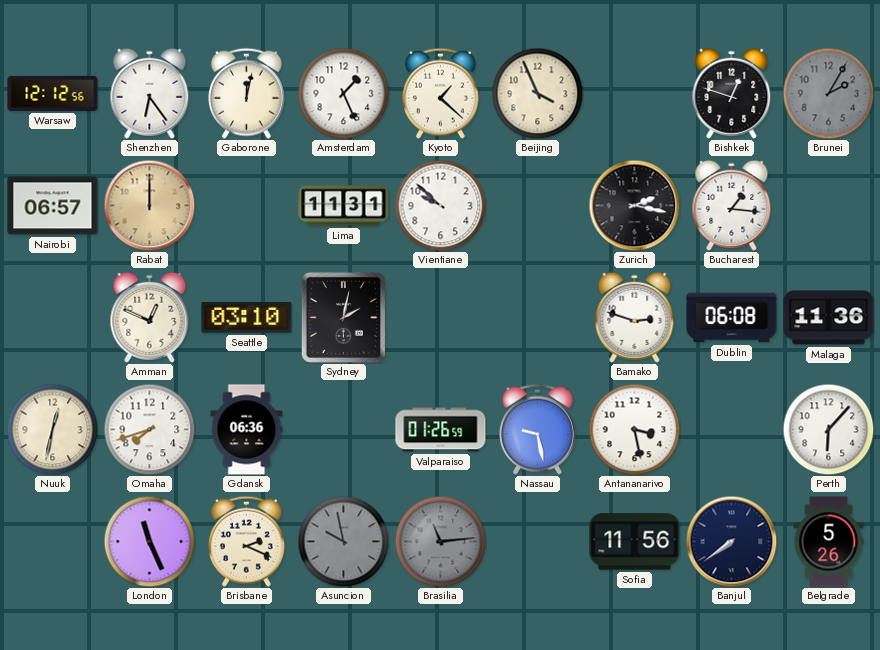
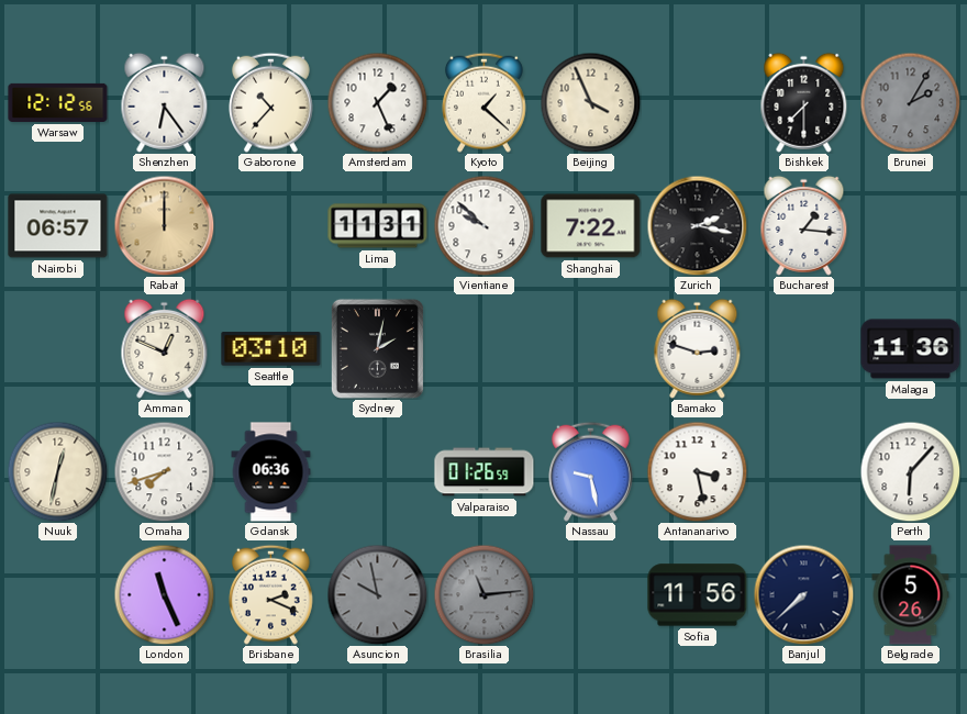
Gaborone: 12:02 -> 10:37 (271, 102)
Bishkek: 12:48 -> 7:30 (804, 102)
Shanghai: none -> 7:22 (591, 226)
Dublin: 06:08 -> none (732, 318)
Banjul: 7:39 -> 7:38 (803, 594)
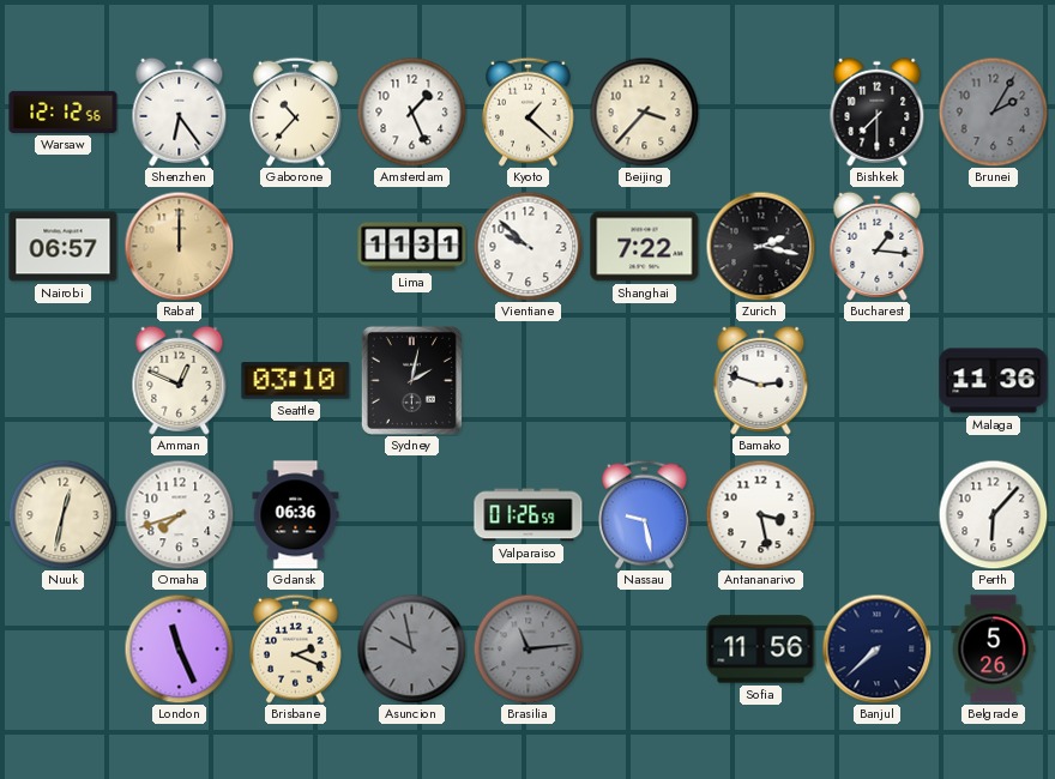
Beijing: 3:56 -> 3:37 (644, 111)
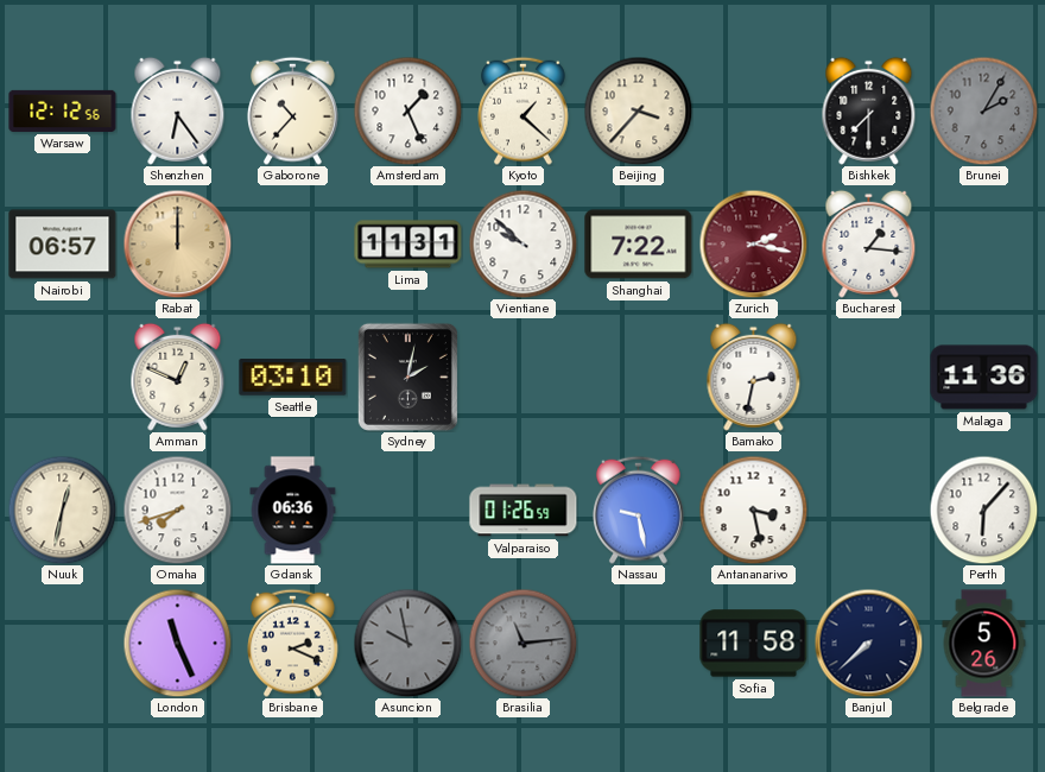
Zurich dial: black -> burgundy (753, 243)
Bamako: 2:48 -> 2:32 (754, 376)
Sofia: 11:56 -> 11:58 (754, 644)
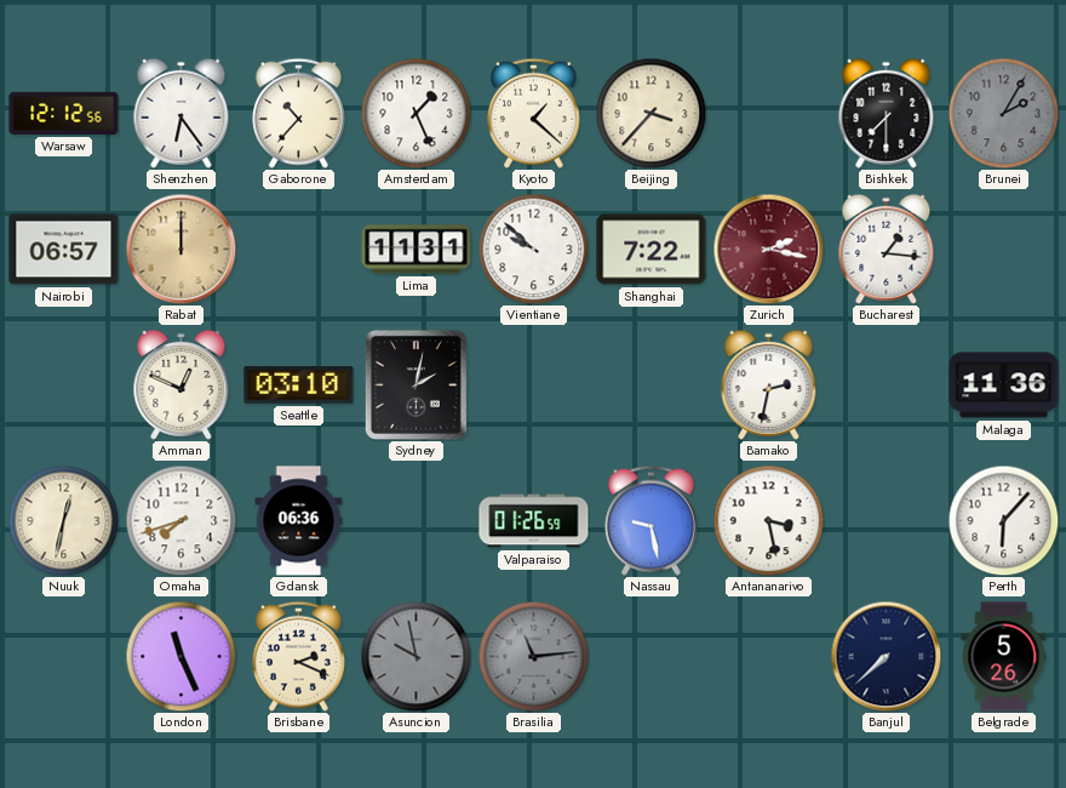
Sofia: 11:58 -> none (754, 644)
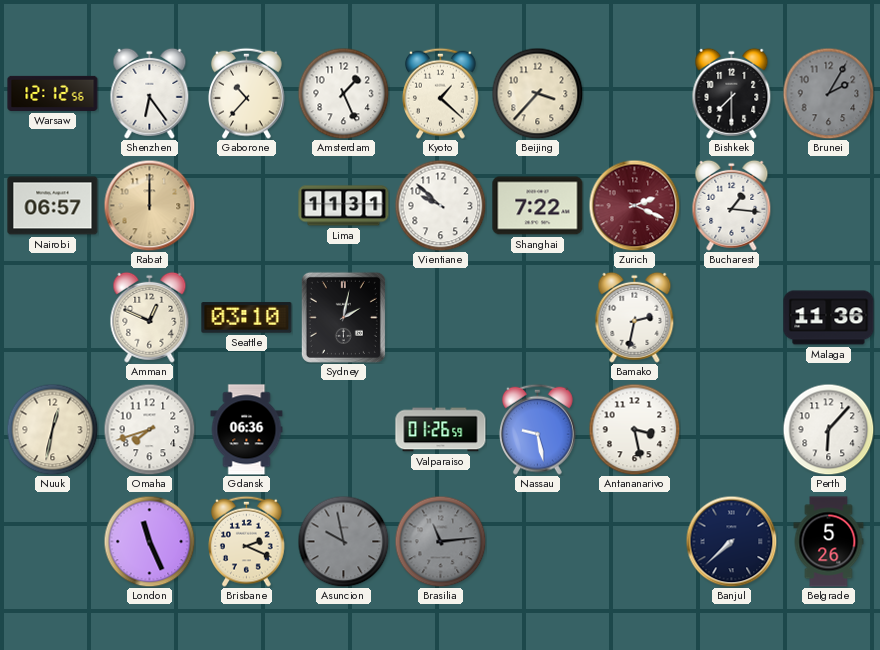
Zurich: 2:17 -> 2:19 (634, 205)
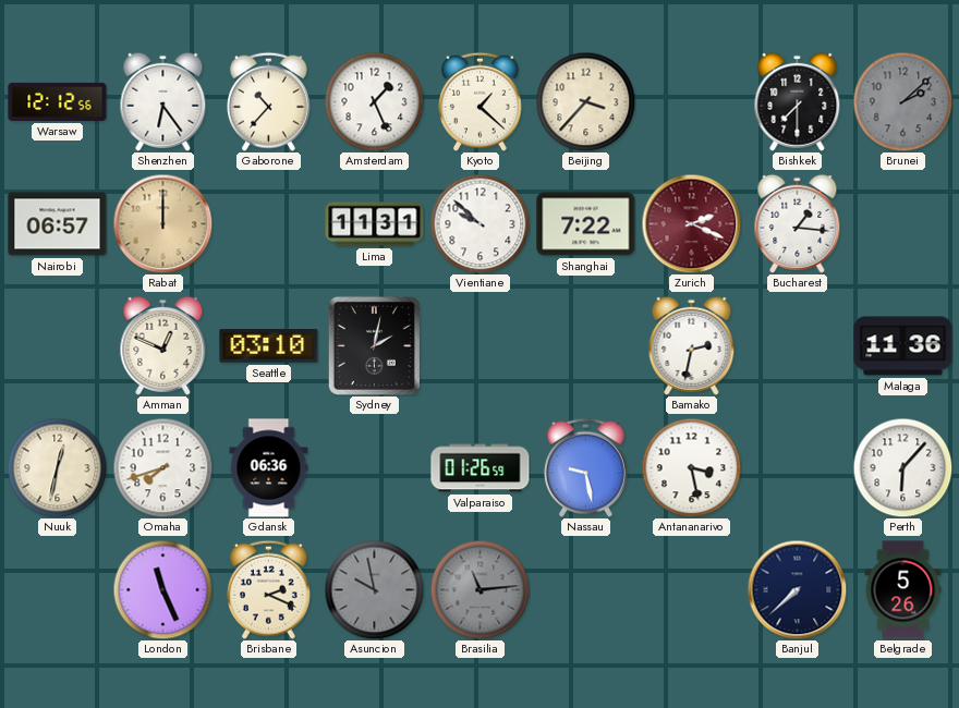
Brunei: 2:05 -> 2:08 (902, 101)
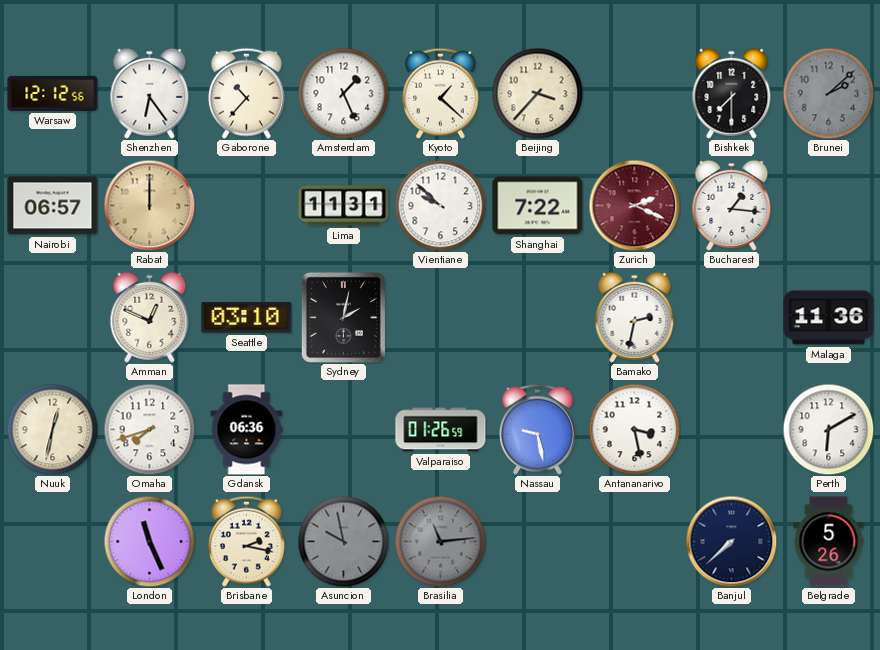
Perth: 6:07 -> 6:10 (828, 429)
Brisbane: 2:19 -> 2:17 (247, 541)
